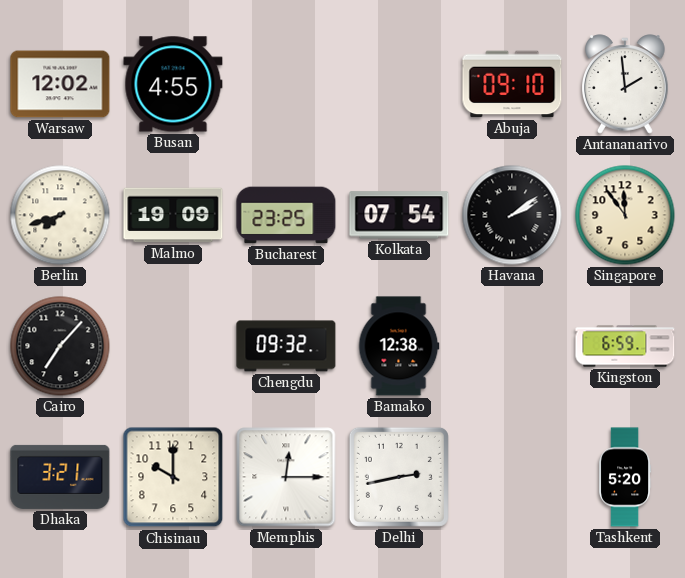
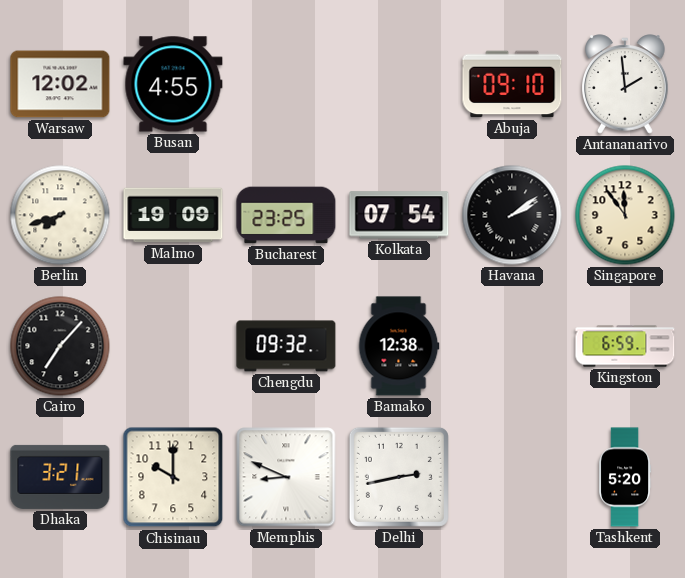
Memphis: 12:15 -> 8:49 (286, 477)
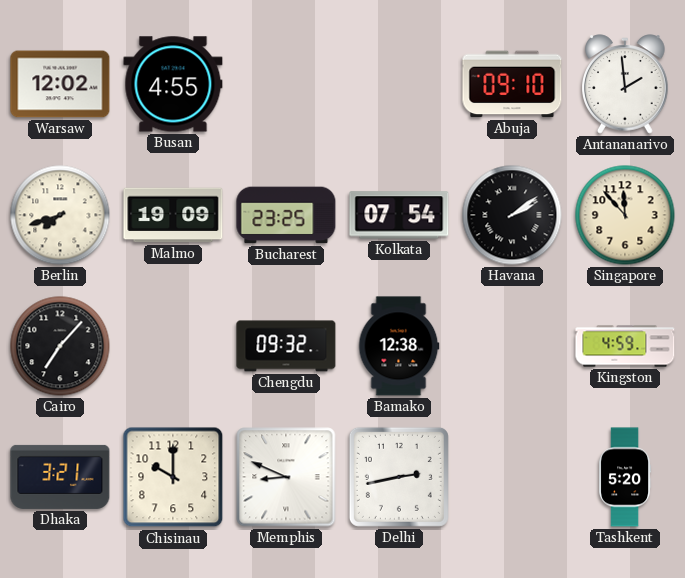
Singapore: 11:54 -> 11:53 (625, 215)
Kingston: 6:59 -> 4:59 (625, 346)
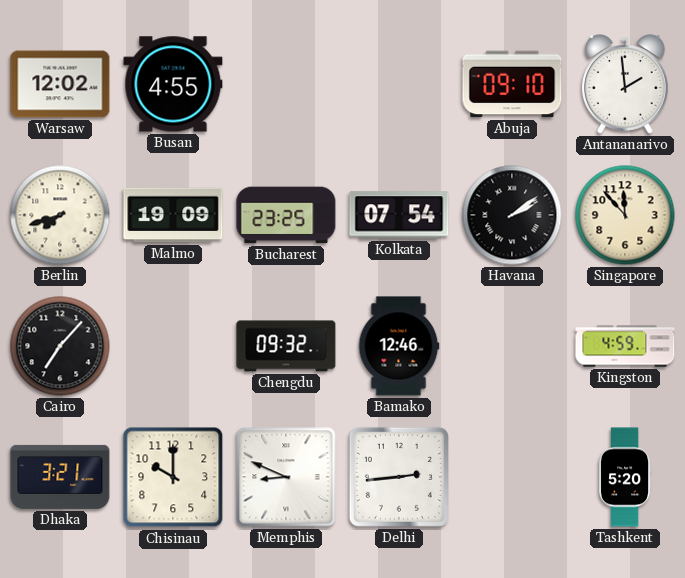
Bamako: 12:38 -> 12:46 (399, 346)
Delhi: 2:43 -> 2:44 (399, 477)
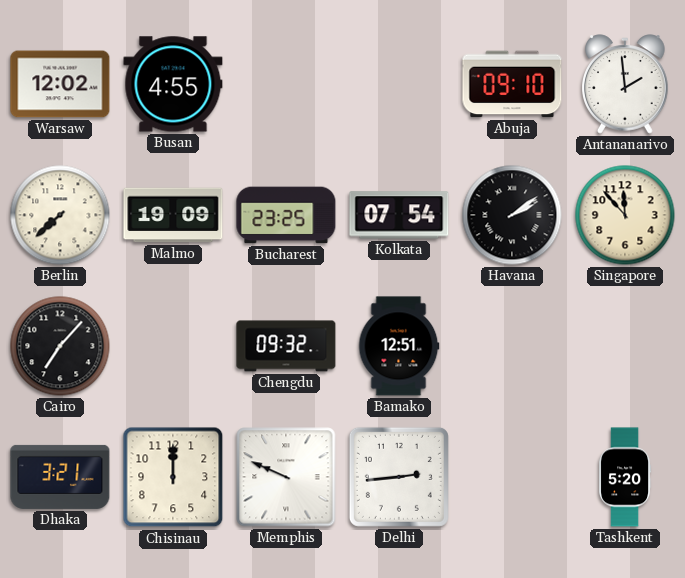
Berlin: 7:42 -> 7:38 (60, 215)
Bamako: 12:46 -> 12:51 (399, 346)
Kingston: 4:59 -> none (625, 346)
Chisinau: 10:00 -> 12:00 (173, 477)
Memphis: 8:49 -> 9:49 (286, 477)
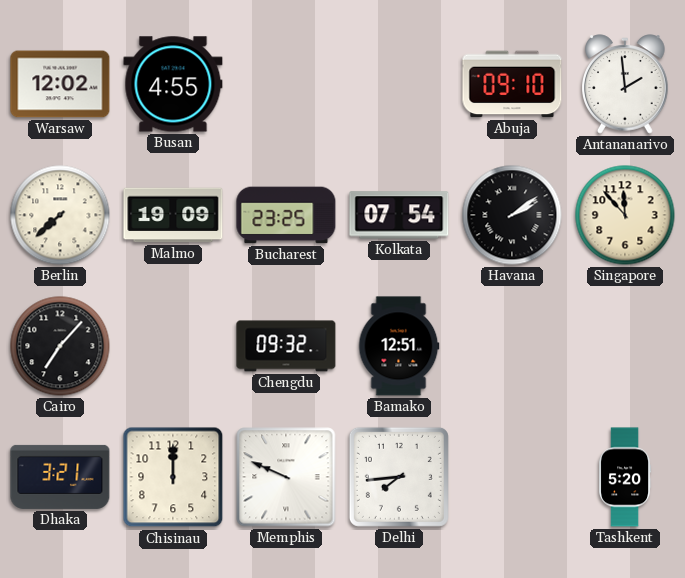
Delhi: 2:44 -> 7:44 (399, 477)
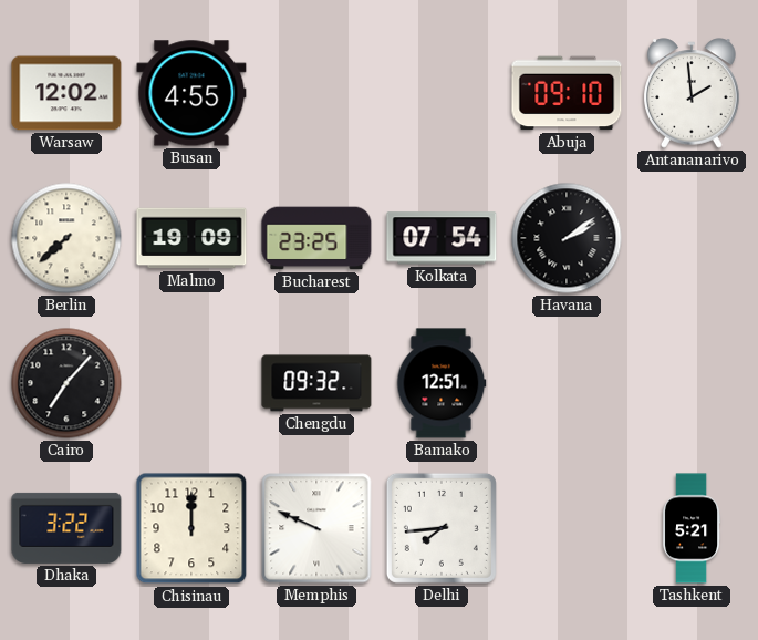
Singapore: 11:53 -> none (625, 215)
Dhaka: 3:21 -> 3:22 (66, 528)
Tashkent: 5:20 -> 5:21 (692, 528)
